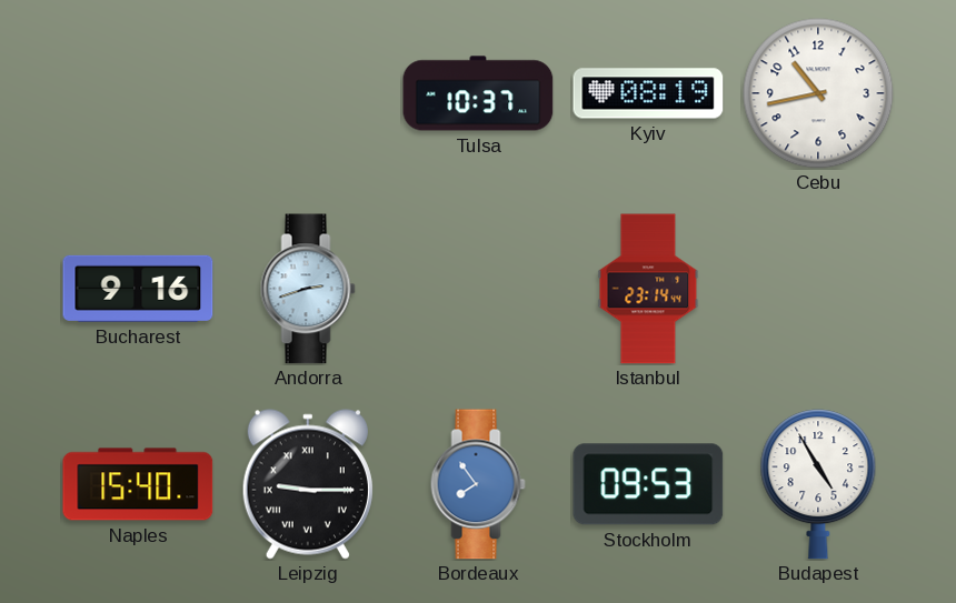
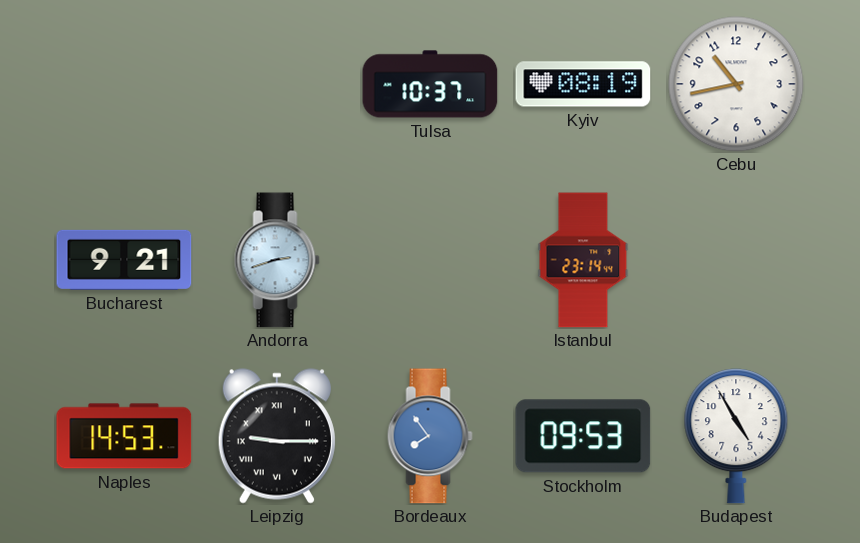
Bucharest: 9:16 -> 9:21 (124, 260)
Naples: 15:40 -> 14:53 (124, 436)
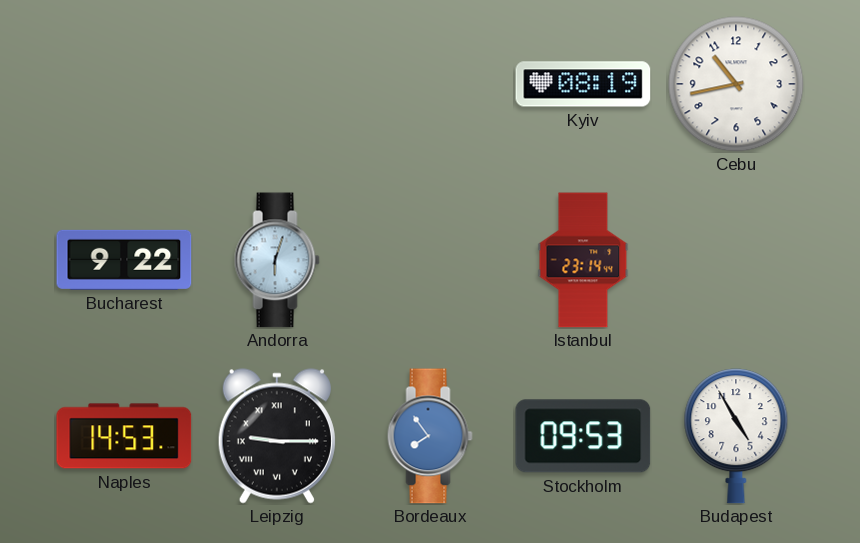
Tulsa: 10:37 -> none (430, 84)
Bucharest: 9:21 -> 9:22 (124, 260)
Andorra: 2:42 -> 6:03 (277, 260)
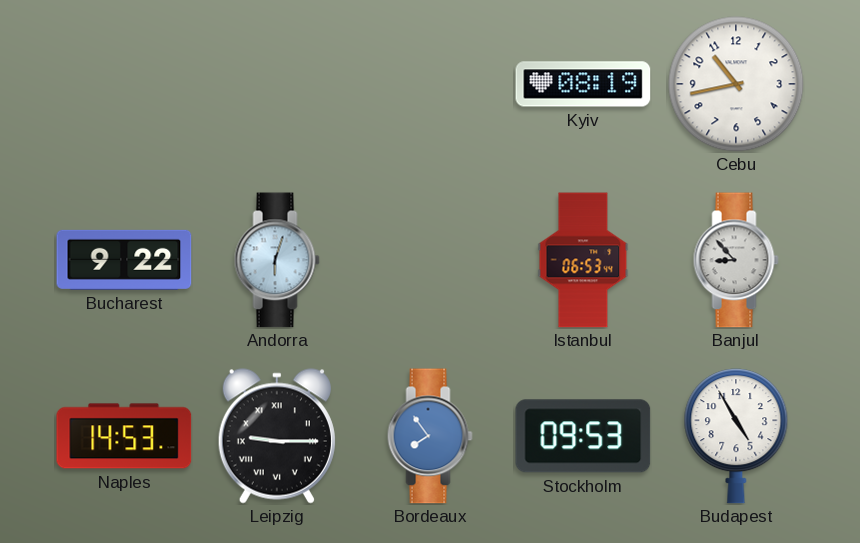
Istanbul: 23:14 -> 06:53 (583, 260)
Banjul: none -> 8:53 (736, 260)
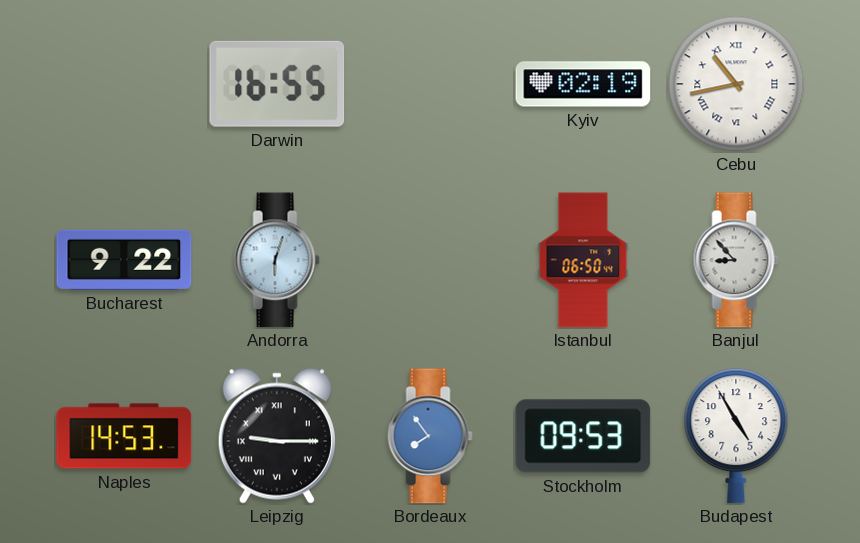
Darwin: none -> 16:55 (277, 84)
Kyiv: 08:19 -> 02:19 (583, 84)
Cebu numerals: Arabic -> Roman (736, 84)
Istanbul: 06:53 -> 06:50 (583, 260)
